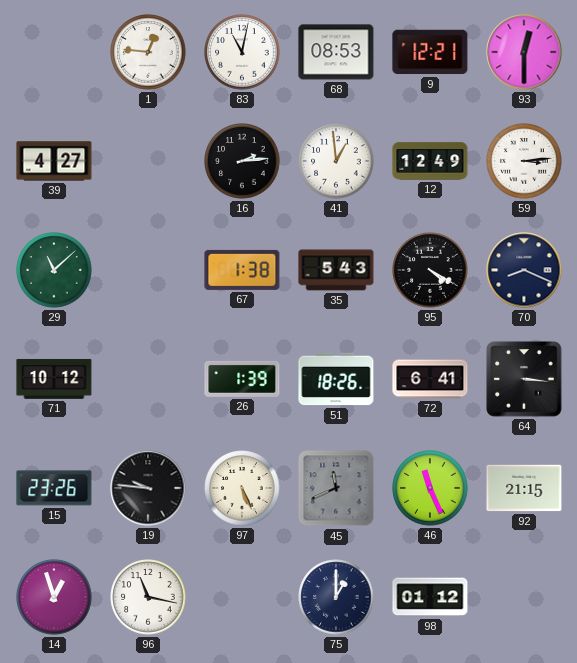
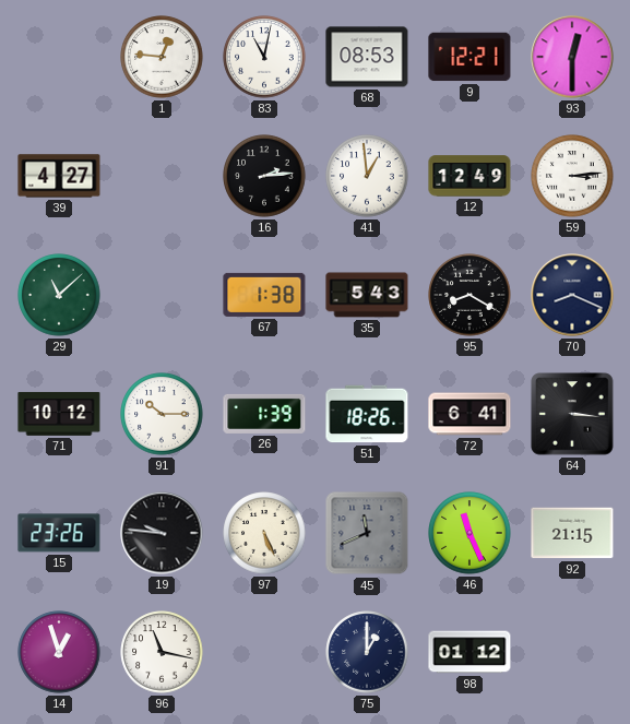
95: 4:20 -> 8:20 (469, 295)
91: none -> 10:15 (162, 414)
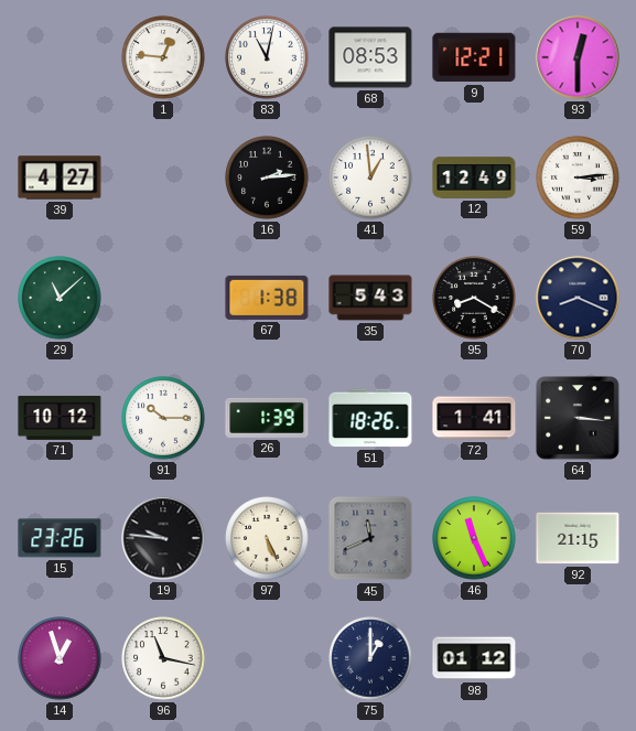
72: 6:41 -> 1:41 (474, 418)
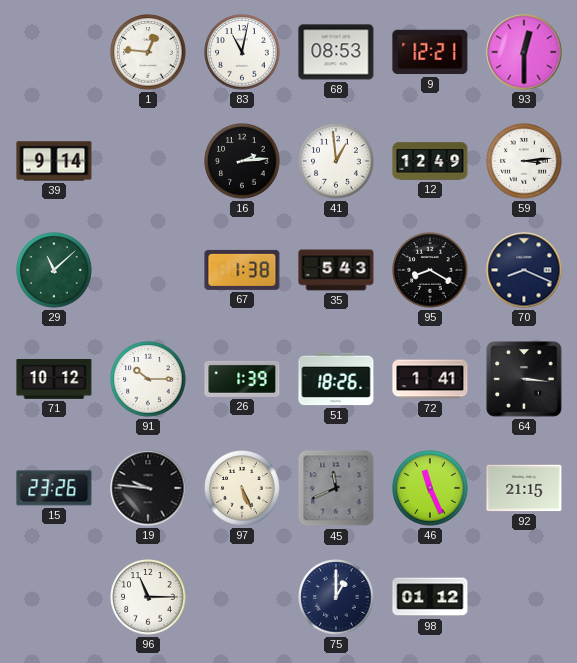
39: 4:27 -> 9:14 (54, 161)
14: 12:57 -> none (60, 658)
96: 11:17 -> 11:15 (148, 597)
